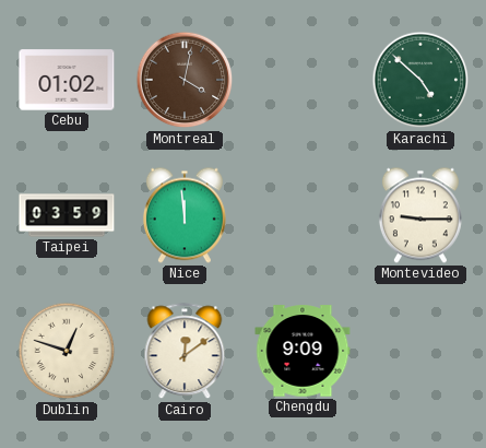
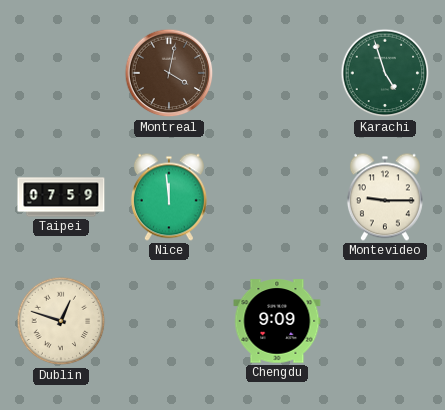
Cebu: 01:02 -> none (67, 80)
Karachi: 4:52 -> 4:57 (385, 73)
Taipei: 03:59 -> 07:59 (61, 197)
Cairo: 12:09 -> none (185, 352)
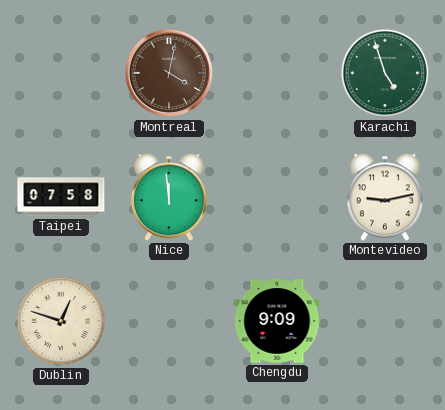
Taipei: 07:59 -> 07:58 (61, 197)
Montevideo: 9:15 -> 9:13 (385, 197)
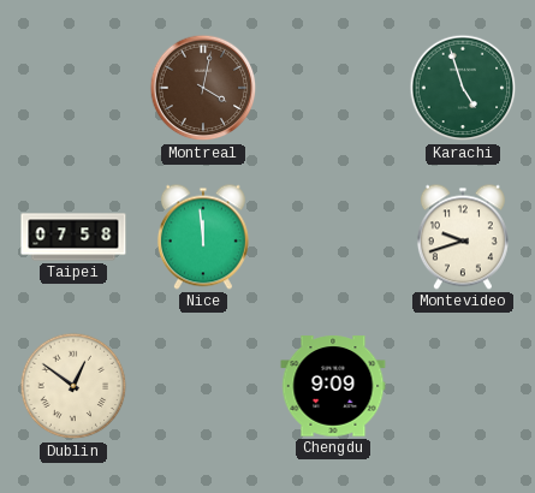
Montevideo: 9:13 -> 9:42 (463, 237)
Dublin: 12:48 -> 12:51 (73, 386)
